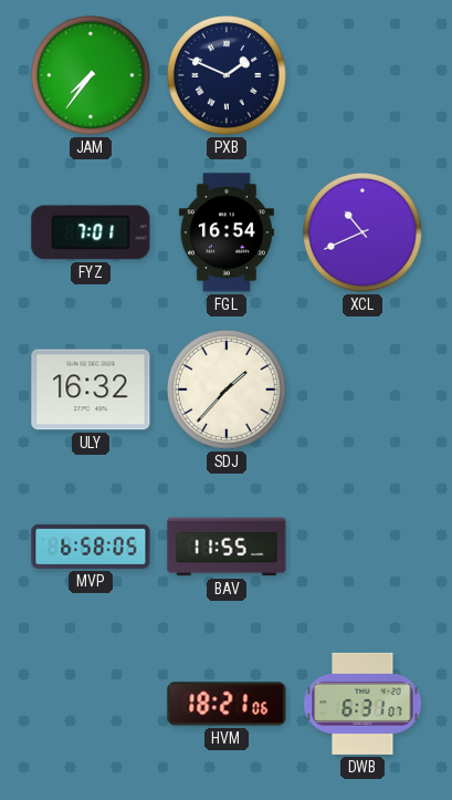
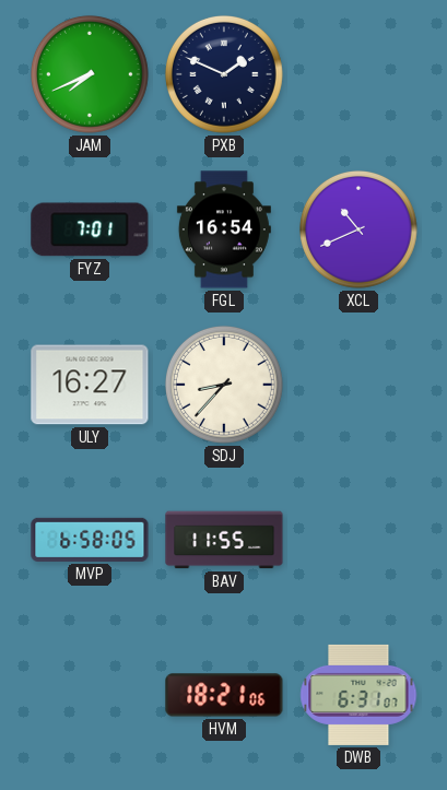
JAM: 7:36 -> 7:41 (90, 74)
ULY: 16:32 -> 16:27 (90, 385)
SDJ: 1:37 -> 8:37 (224, 385)
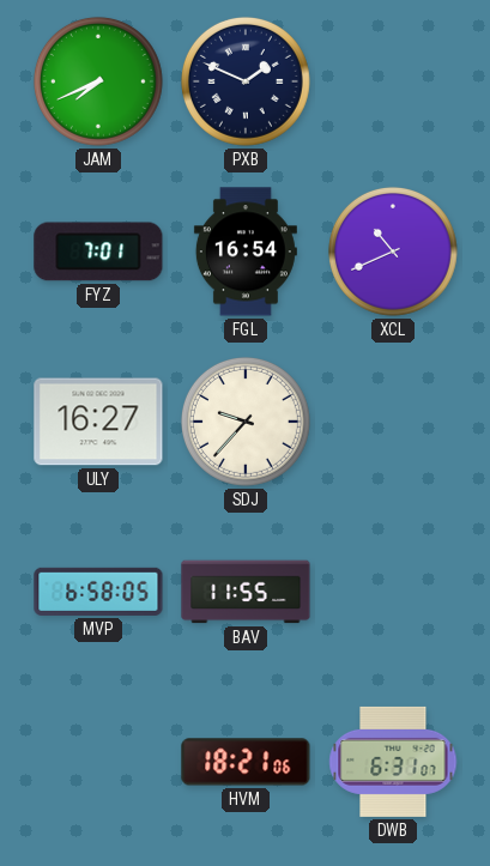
SDJ: 8:37 -> 9:37 (246, 422)
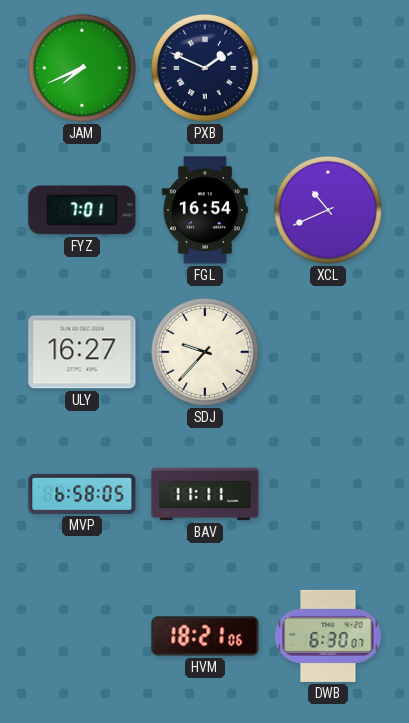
BAV: 11:55 -> 11:11 (205, 494)
DWB: 6:31 -> 6:30 (328, 636)
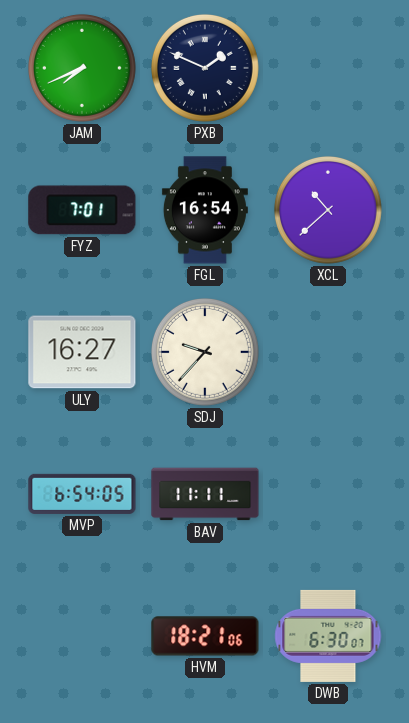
XCL: 10:41 -> 10:38 (328, 210)
MVP: 6:58 -> 6:54 (82, 494)
